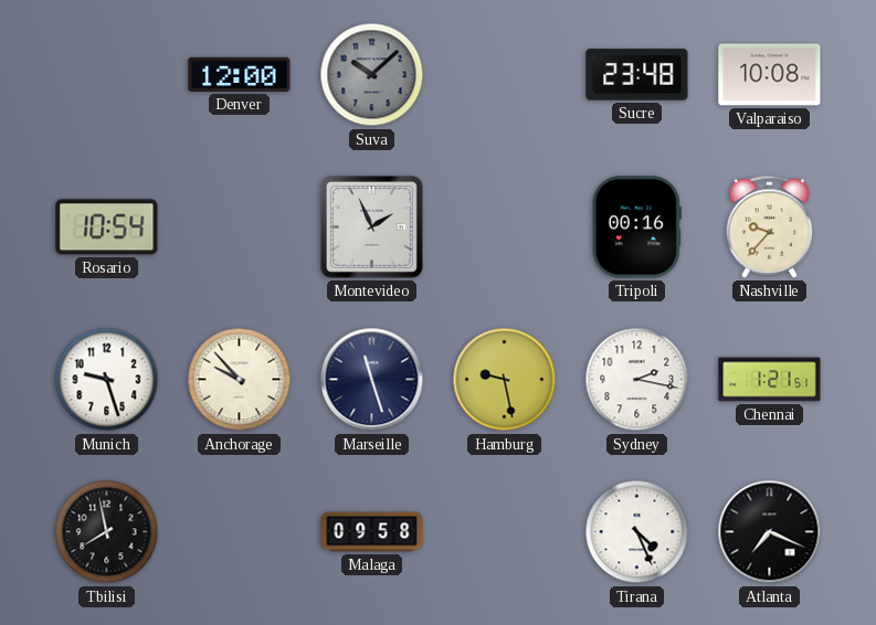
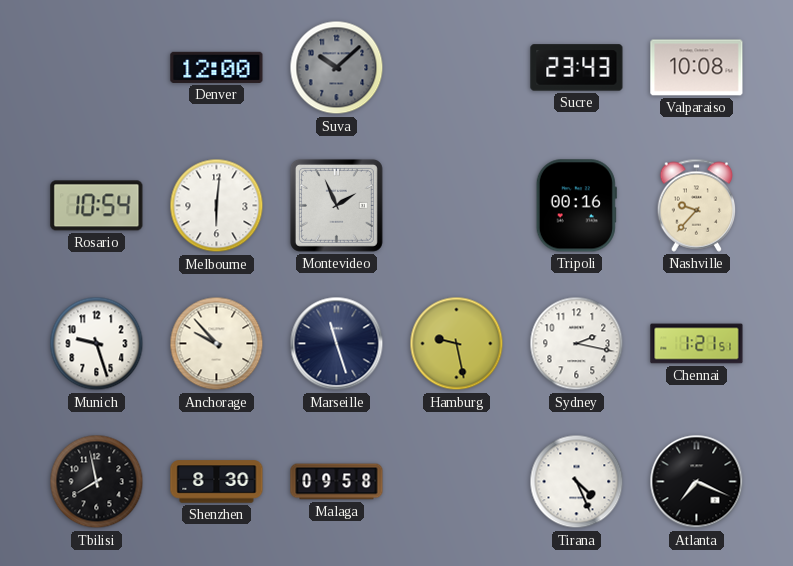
Sucre: 23:48 -> 23:43 (577, 68)
Melbourne: none -> 6:01 (217, 206)
Shenzhen: none -> 8:30 (217, 482)
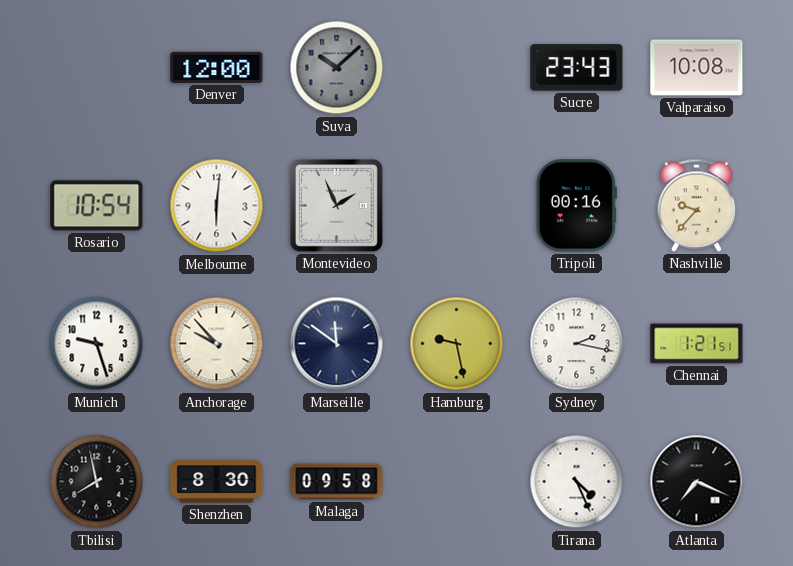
Marseille: 11:27 -> 11:51 (337, 344)
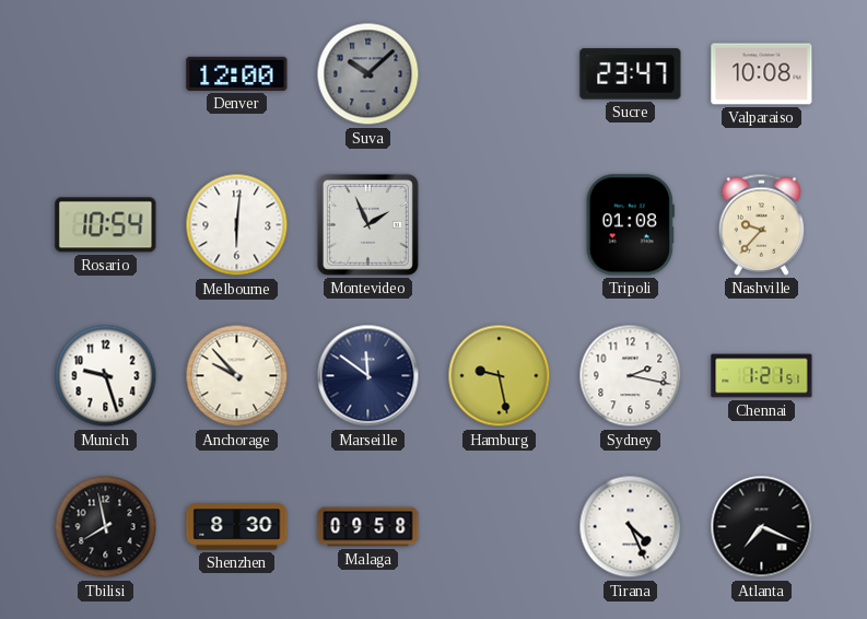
Sucre: 23:43 -> 23:47 (631, 74)
Tripoli: 00:16 -> 01:08 (630, 225)
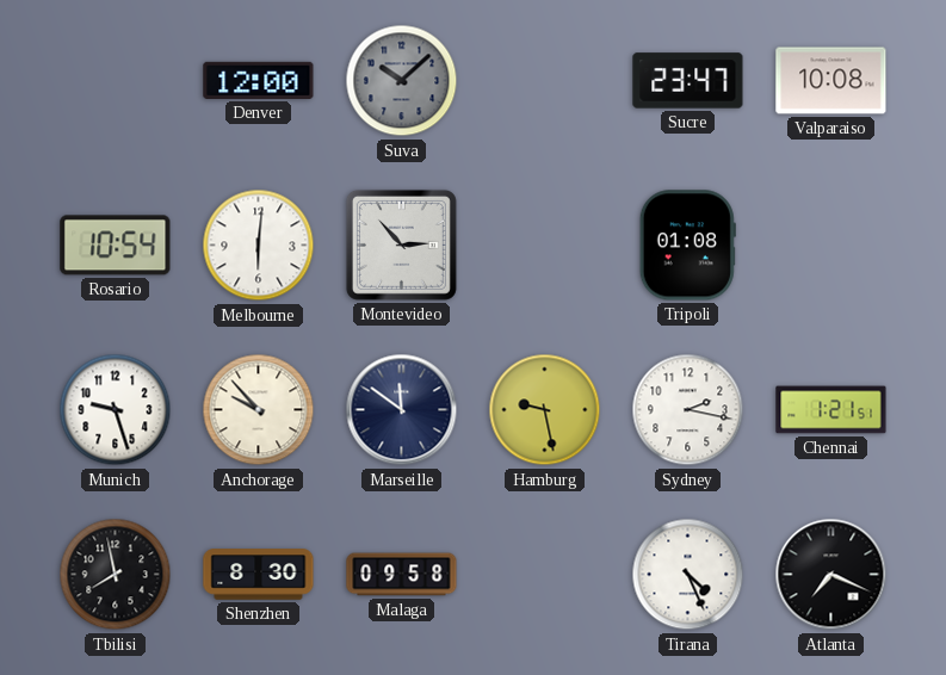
Montevideo: 1:56 -> 2:53 (401, 244)
Nashville: 9:37 -> none (762, 224)
